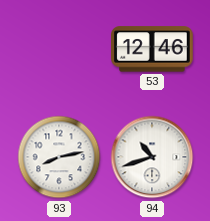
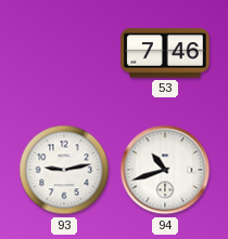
53: 12:46 -> 7:46 (166, 53)
93: 8:13 -> 9:13 (64, 170)
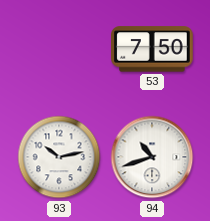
53: 7:46 -> 7:50 (153, 49)
93: 9:13 -> 10:13 (59, 157)
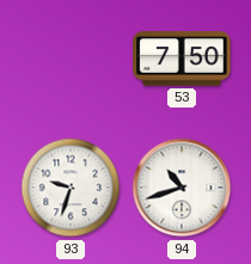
93: 10:13 -> 9:33 (71, 188)
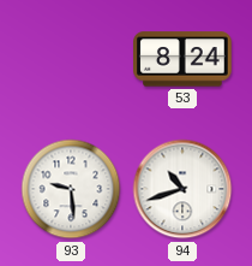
53: 7:50 -> 8:24 (184, 59)
93: 9:33 -> 9:29 (71, 189)
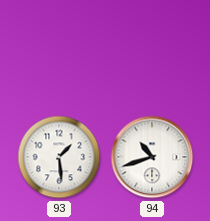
53: 8:24 -> none (184, 59)
93: 9:29 -> 1:29 (59, 157)
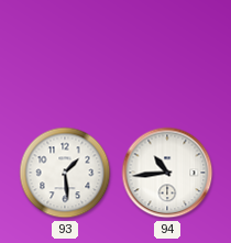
94: 10:42 -> 10:44 (167, 173)
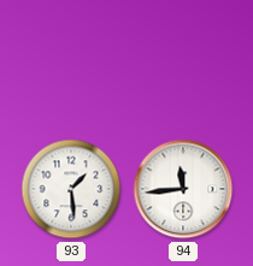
94: 10:44 -> 11:44 (183, 189)
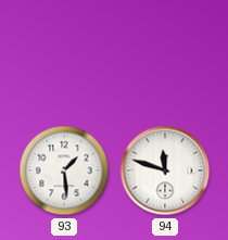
94: 11:44 -> 11:48 (165, 170)
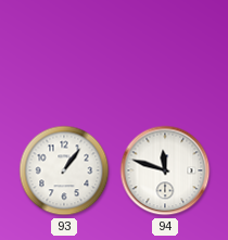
93: 1:29 -> 1:06 (64, 170)
